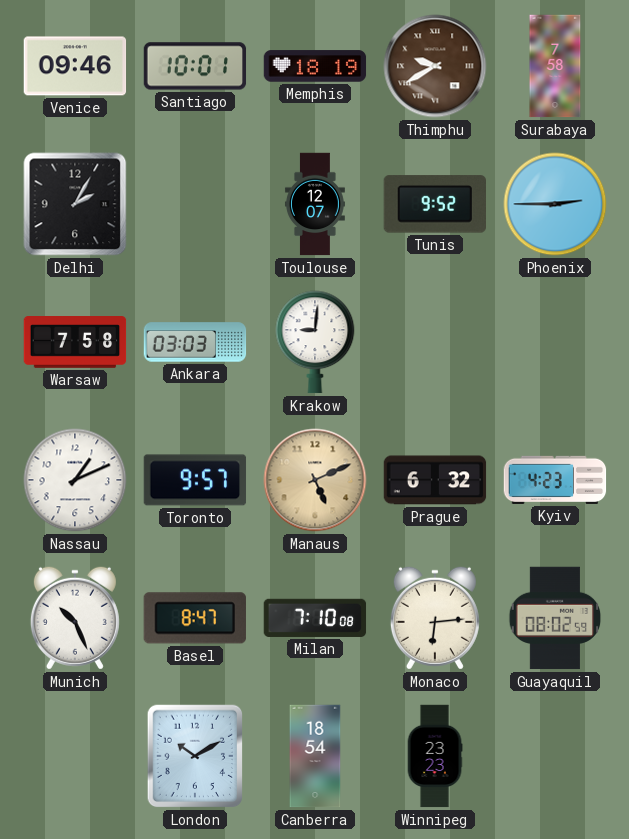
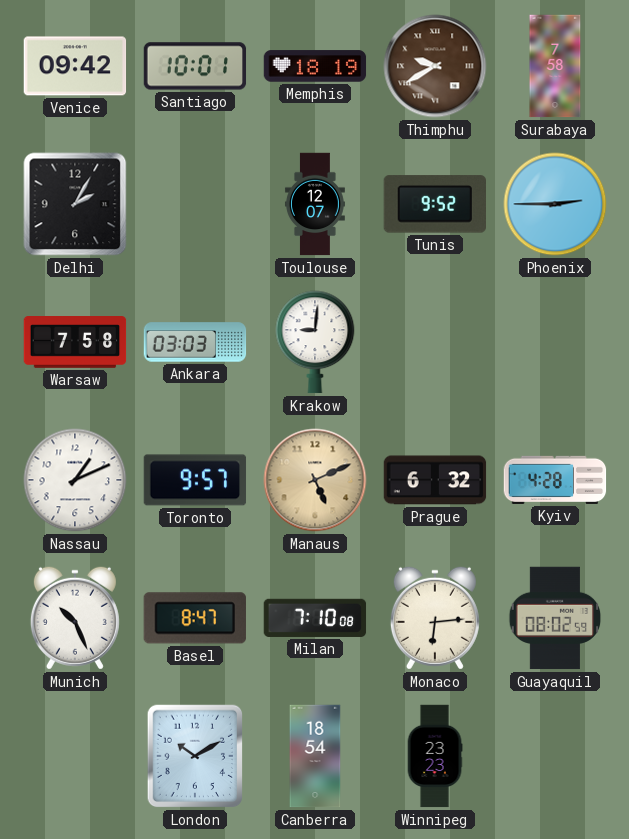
Venice: 09:46 -> 09:42 (75, 66)
Kyiv: 4:23 -> 4:28 (555, 480)
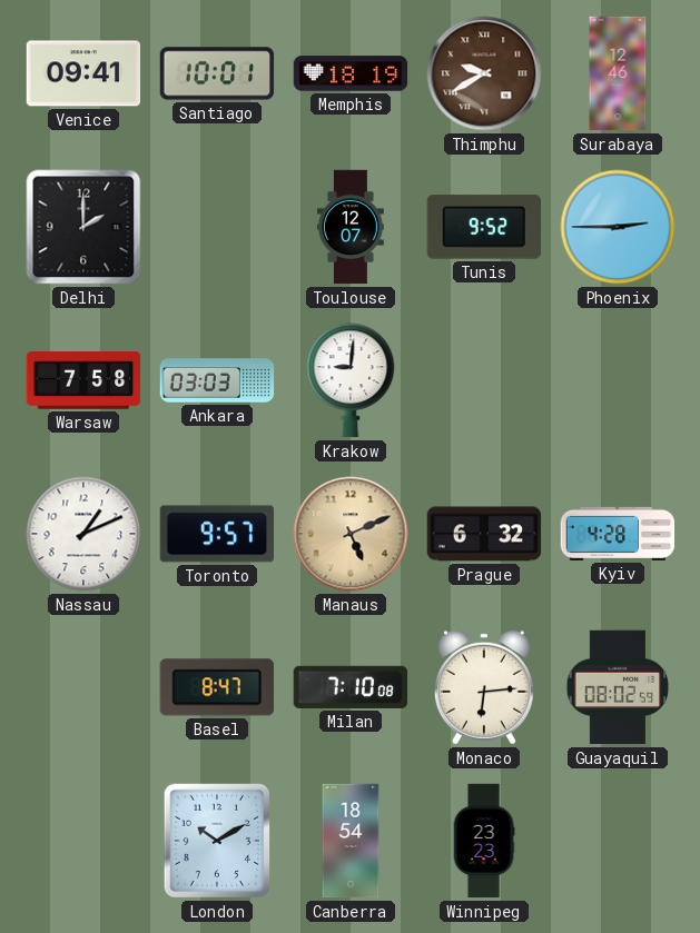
Venice: 09:42 -> 09:41 (83, 73)
Surabaya: 7:58 -> 12:46 (618, 73)
Delhi: 2:05 -> 2:00 (83, 227)
Munich: 10:26 -> none (75, 618)
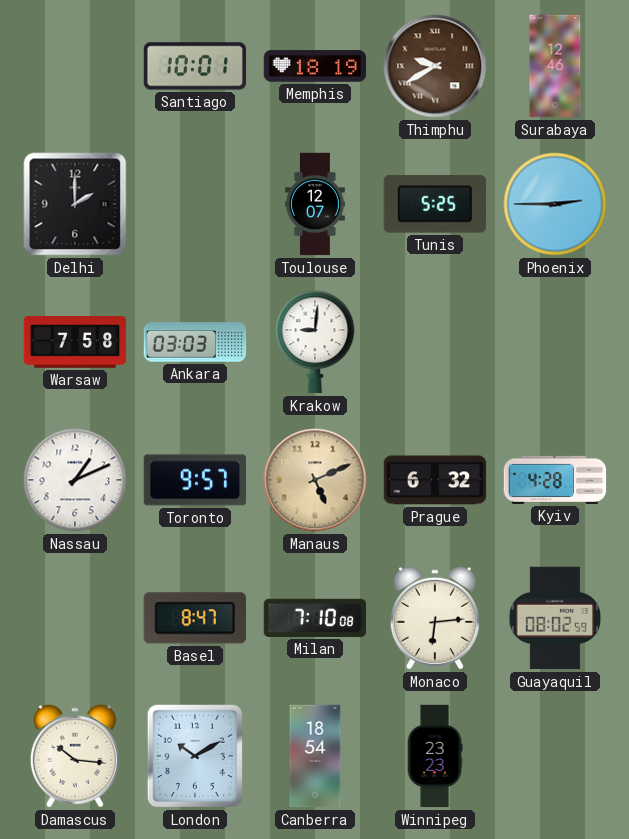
Venice: 09:41 -> none (83, 73)
Tunis: 9:52 -> 5:25 (434, 204)
Damascus: none -> 10:16 (75, 756)
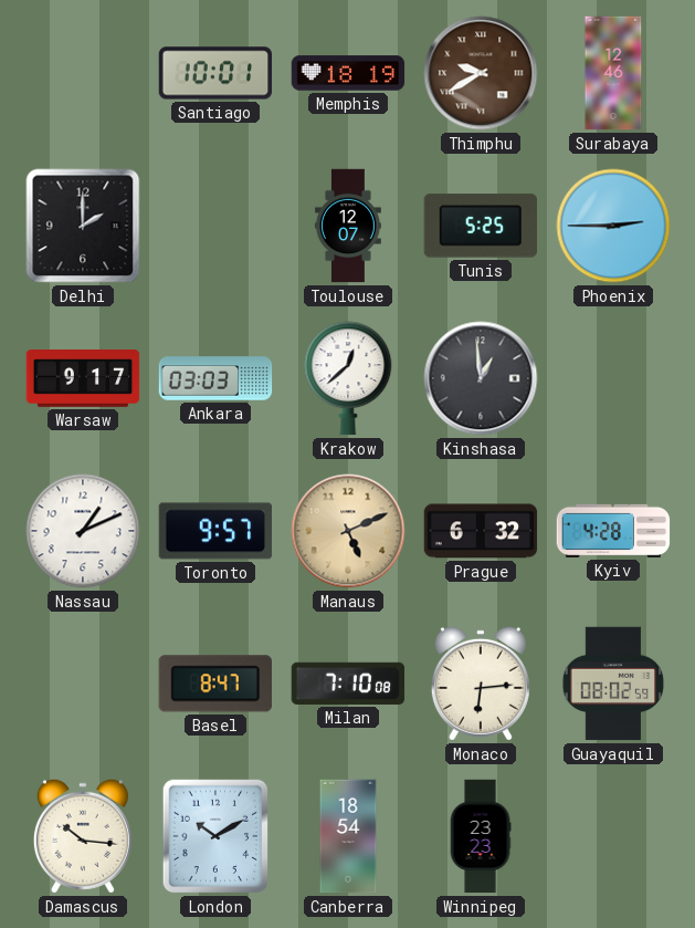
Warsaw: 7:58 -> 9:17 (83, 378)
Krakow: 9:01 -> 12:38 (348, 378)
Kinshasa: none -> 12:59 (481, 378)
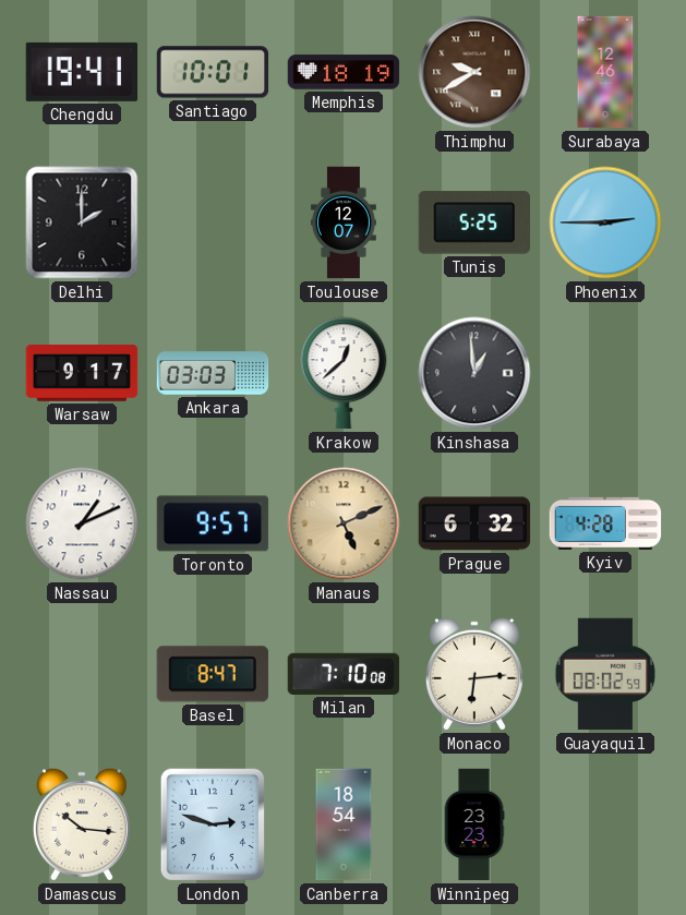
Chengdu: none -> 19:41 (82, 72)
London: 10:10 -> 2:48 (213, 824)
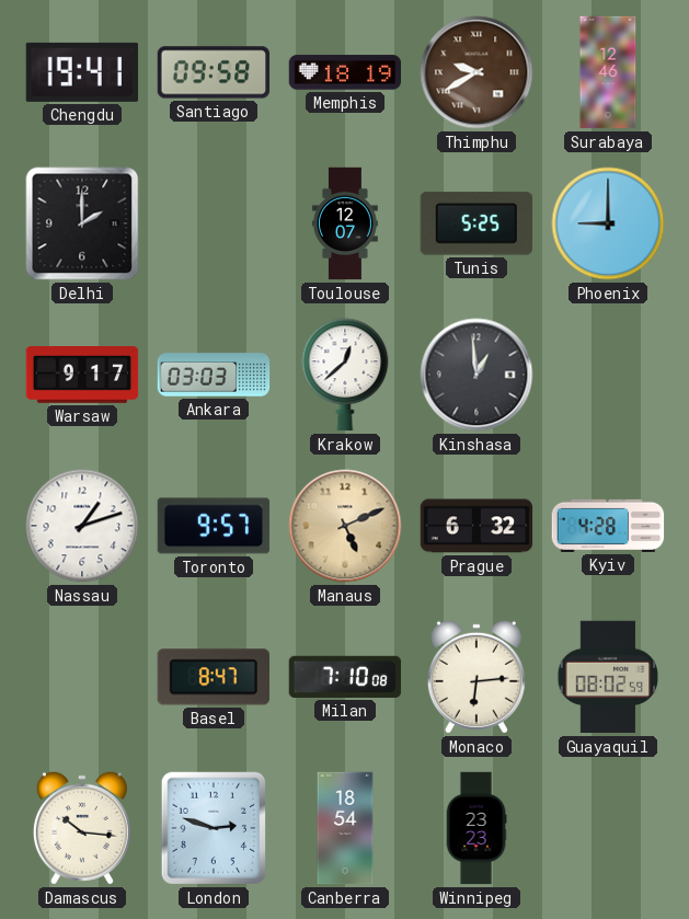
Santiago: 10:01 -> 09:58 (214, 72)
Phoenix: 2:45 -> 9:00 (608, 223)
Nassau: 1:11 -> 1:12 (82, 526)
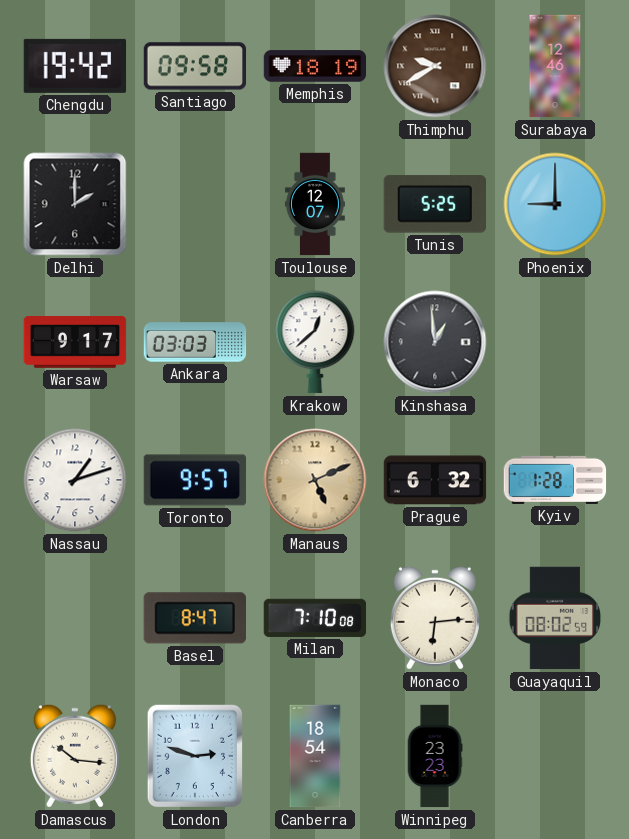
Chengdu: 19:41 -> 19:42 (75, 66)
Kyiv: 4:28 -> 1:28 (555, 480)
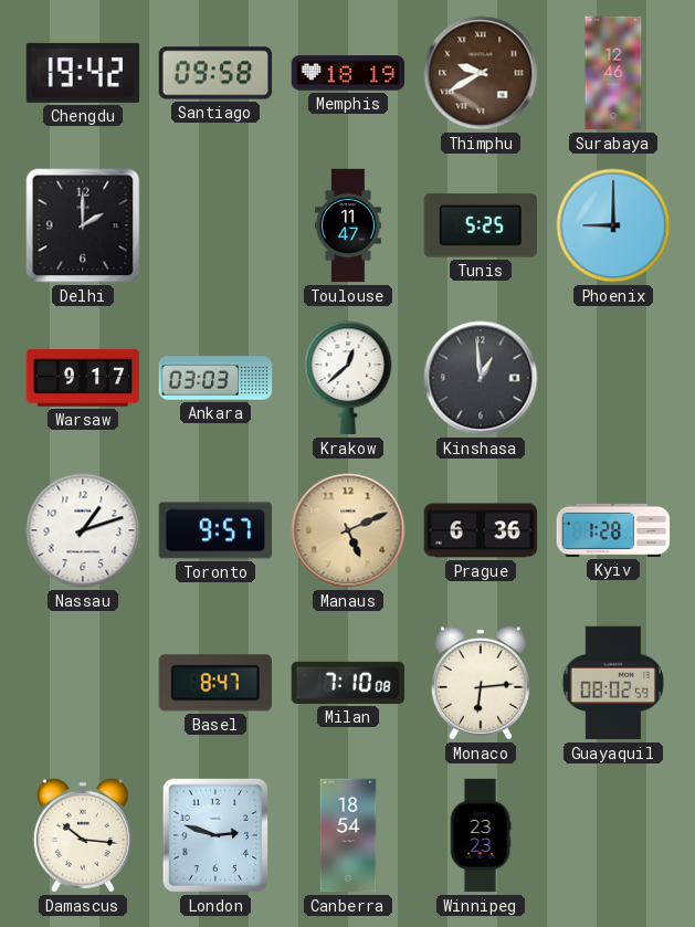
Toulouse: 12:07 -> 11:47 (348, 225)
Prague: 6:32 -> 6:36 (481, 530)
